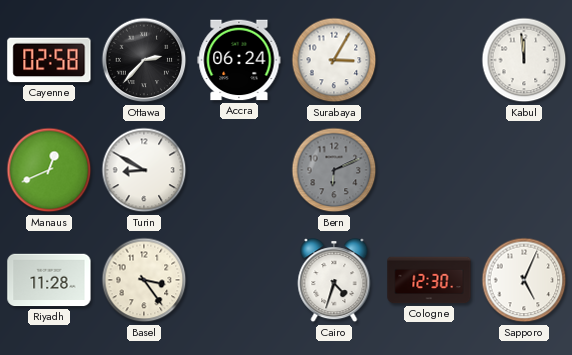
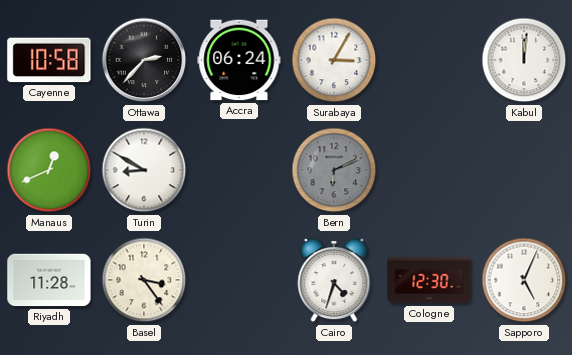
Cayenne: 02:58 -> 10:58 (49, 60)
Kabul: 11:59 -> 12:01 (524, 60)
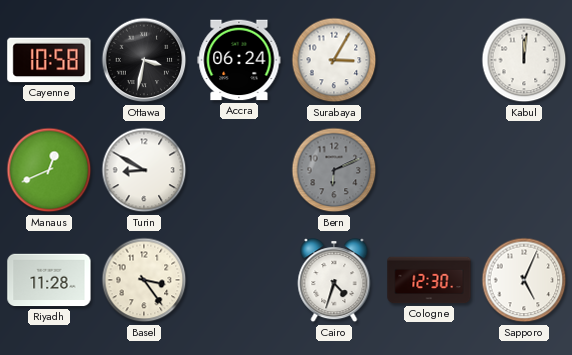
Ottawa: 2:37 -> 3:32 (144, 60)
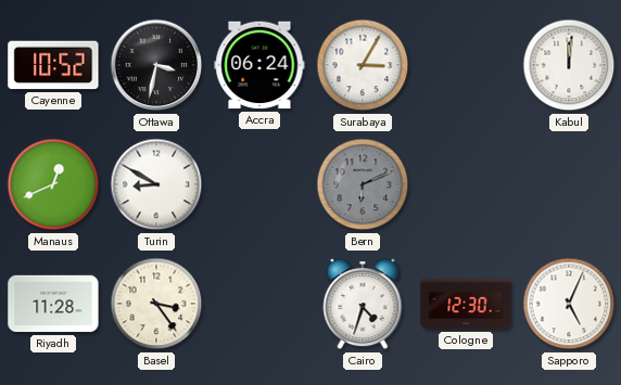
Cayenne: 10:58 -> 10:52 (53, 65)
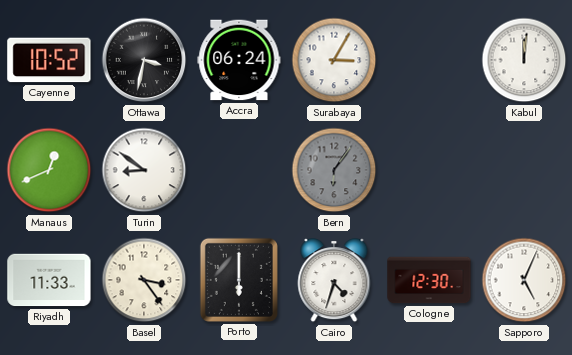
Turin: 8:50 -> 8:51 (144, 170)
Bern: 6:11 -> 6:06 (334, 170)
Riyadh: 11:28 -> 11:33 (49, 280)
Porto: none -> 6:00 (239, 280)
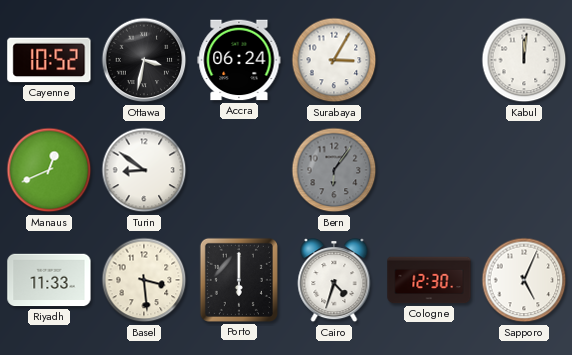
Basel: 3:24 -> 3:29 (144, 280)
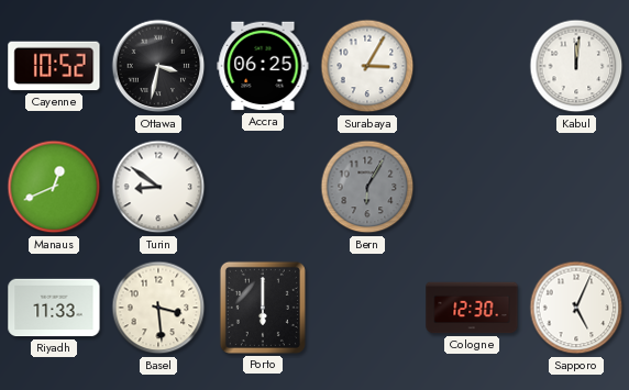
Accra: 06:24 -> 06:25 (263, 66)
Bern: 6:06 -> 6:05 (367, 187)
Cairo: 4:33 -> none (334, 281)
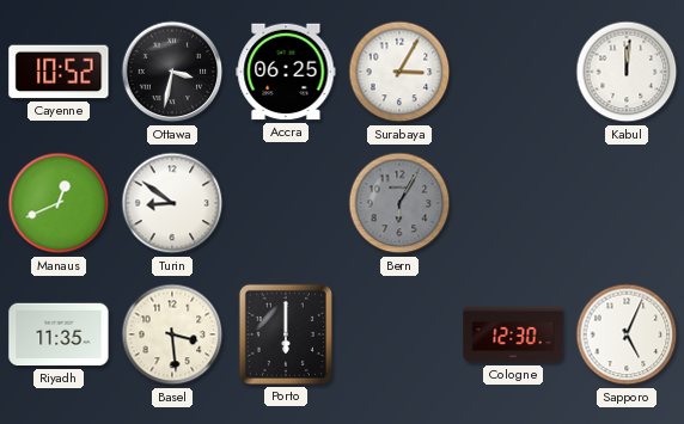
Riyadh: 11:33 -> 11:35 (59, 334)
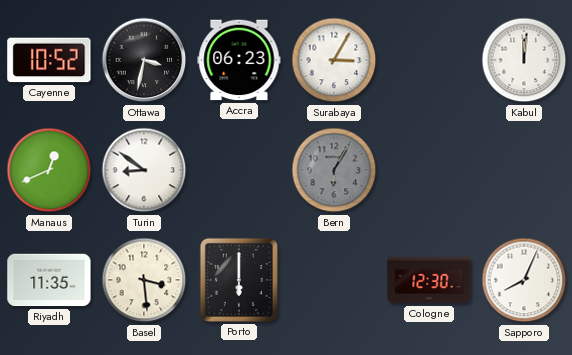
Accra: 06:25 -> 06:23 (239, 60)
Sapporo: 5:04 -> 8:04 (524, 280)
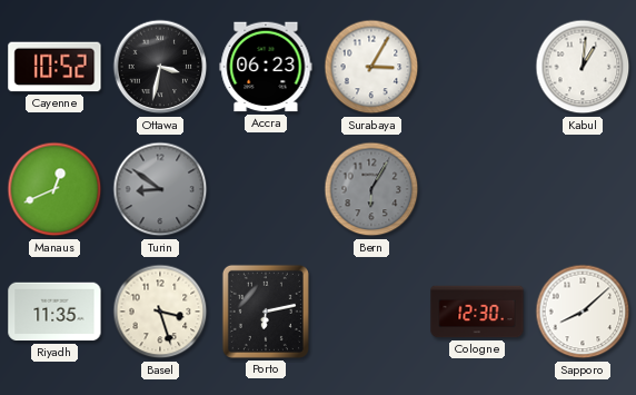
Kabul: 12:01 -> 1:01 (583, 67)
Turin dial: white -> grey (160, 189)
Basel: 3:29 -> 3:27 (160, 312)
Porto: 6:00 -> 6:13 (266, 312)
Sapporo: 8:04 -> 8:08 (583, 312)
